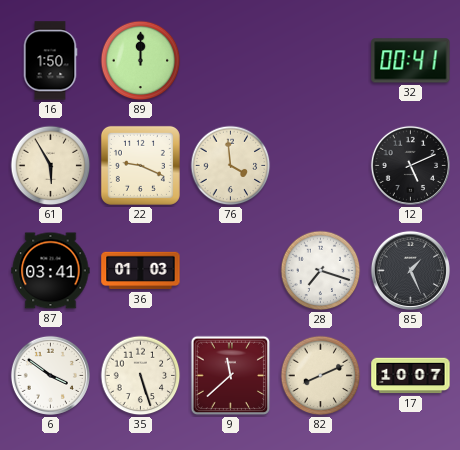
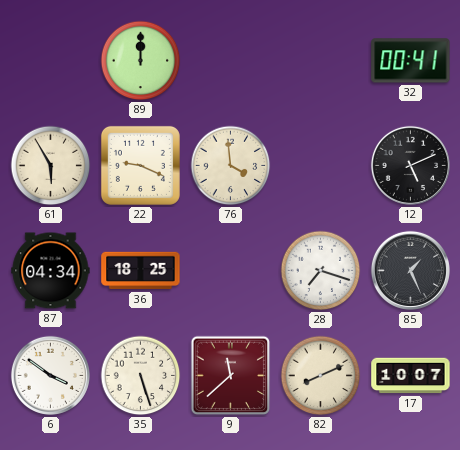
16: 1:50 -> none (50, 61)
87: 03:41 -> 04:34 (51, 271)
36: 01:03 -> 18:25 (141, 271)
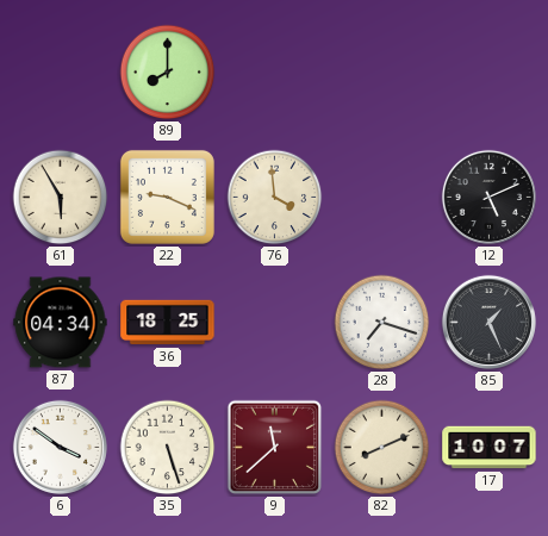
89: 12:00 -> 8:00 (168, 73)
32: 00:41 -> none (411, 61)
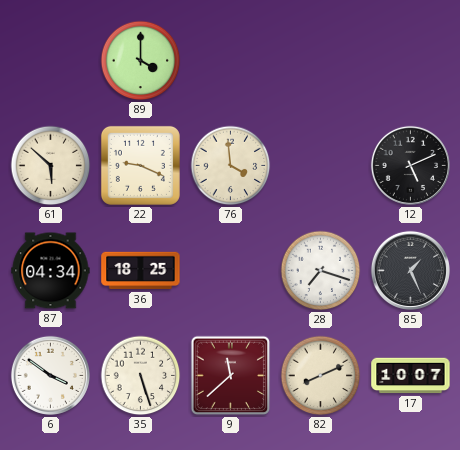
89: 8:00 -> 4:00 (141, 61)
61: 5:55 -> 5:52 (51, 166)
